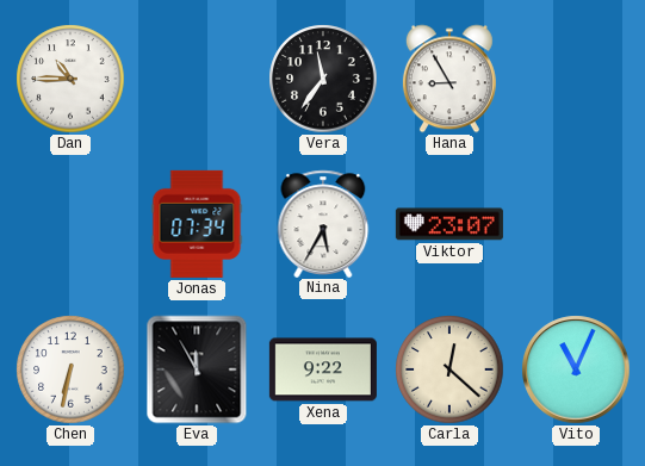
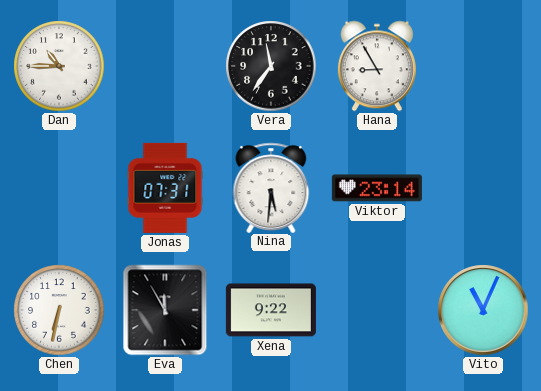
Jonas: 07:34 -> 07:31 (165, 188)
Nina: 5:35 -> 5:31 (271, 187)
Viktor: 23:07 -> 23:14 (377, 188)
Carla: 12:22 -> none (449, 369)
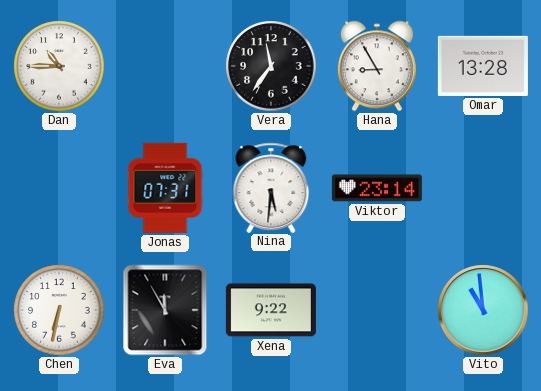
Omar: none -> 13:28 (483, 66)
Vito: 11:04 -> 10:59 (483, 310)
